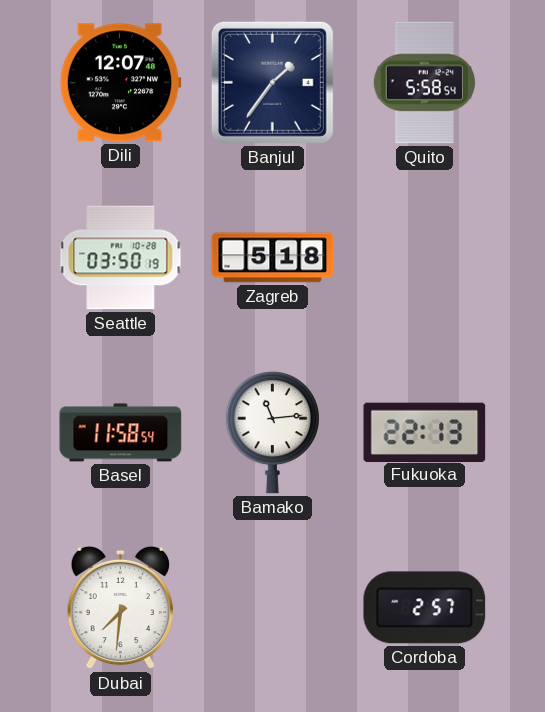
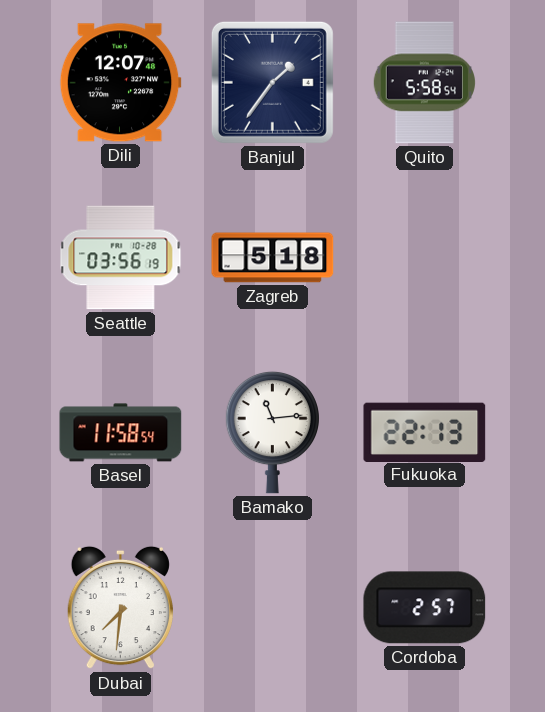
Seattle: 03:50 -> 03:56 (121, 258)
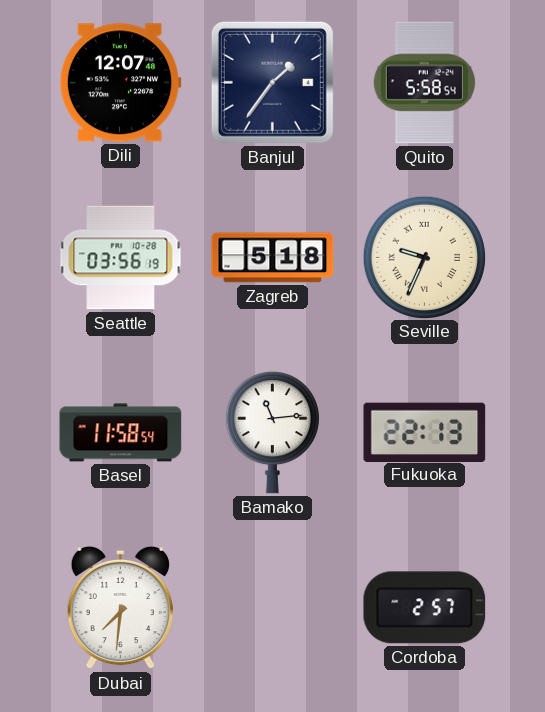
Seville: none -> 9:34 (424, 257)
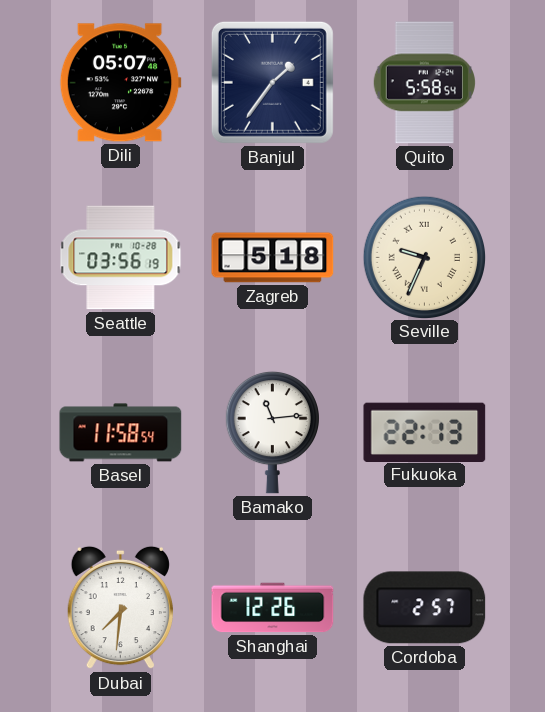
Dili: 12:07 -> 05:07 (120, 83)
Shanghai: none -> 12:26 (273, 608)
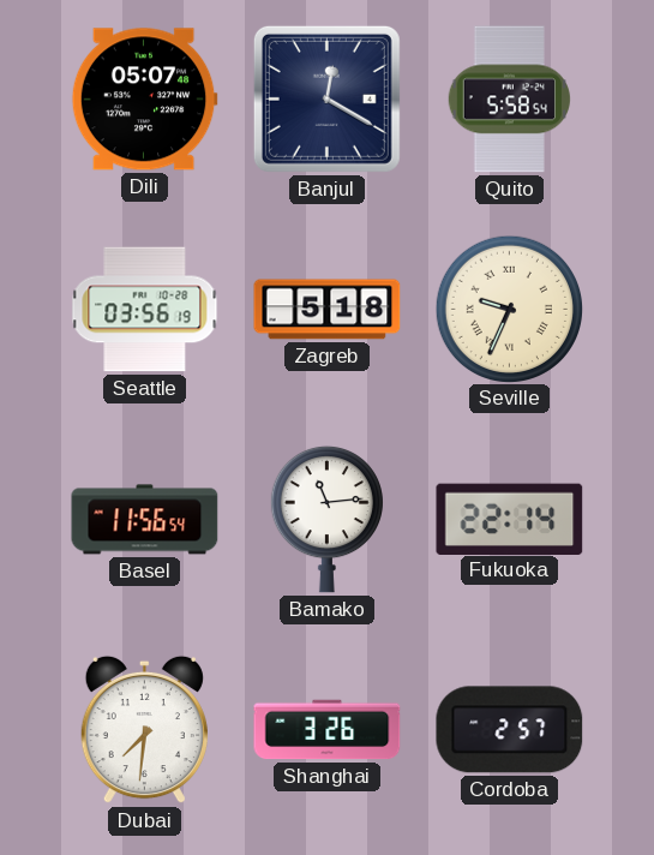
Banjul: 1:36 -> 12:20 (326, 98)
Basel: 11:58 -> 11:56 (145, 520)
Fukuoka: 22:13 -> 22:14 (510, 519)
Shanghai: 12:26 -> 3:26 (328, 730)
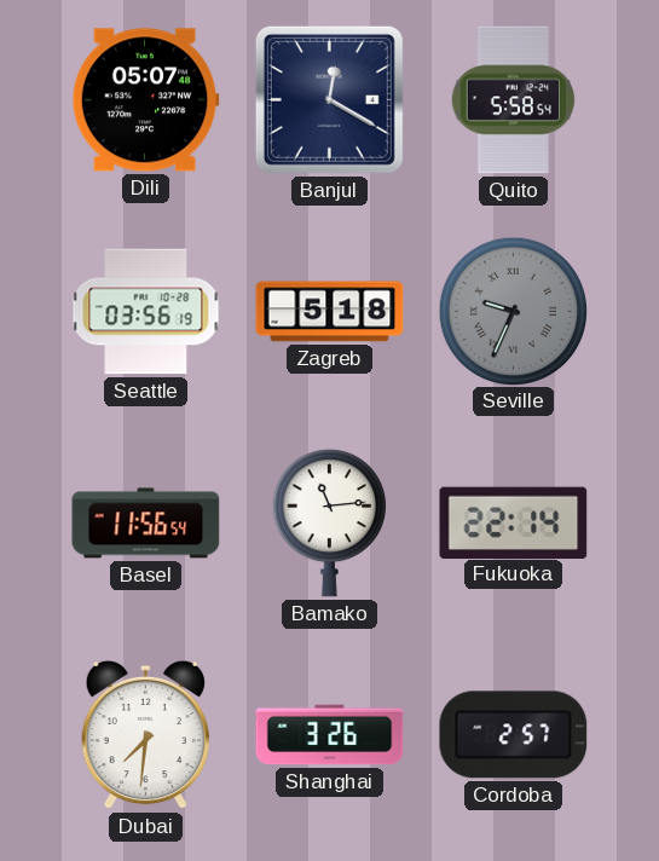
Seville dial: cream -> grey (513, 311)
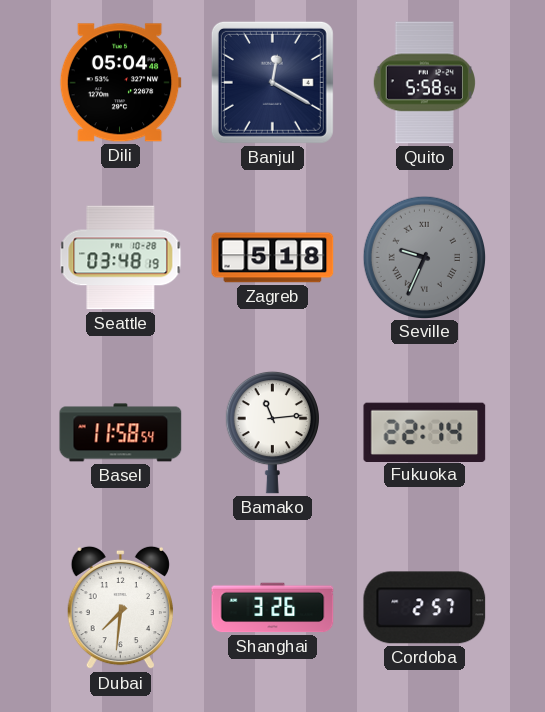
Dili: 05:07 -> 05:04 (120, 83)
Seattle: 03:56 -> 03:48 (121, 258)
Basel: 11:56 -> 11:58 (121, 433)
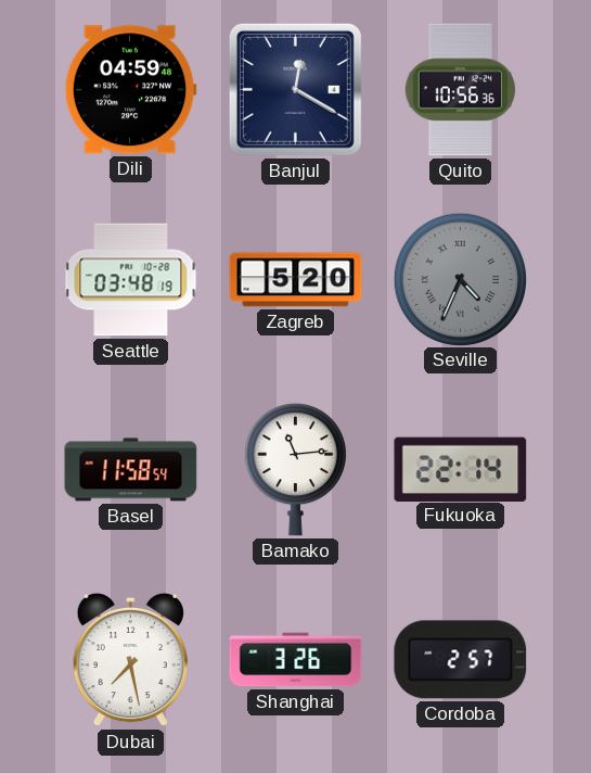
Dili: 05:04 -> 04:59 (130, 90)
Quito: 5:58 -> 10:56 (460, 90)
Zagreb: 5:18 -> 5:20 (296, 280)
Seville: 9:34 -> 4:34 (460, 279)
Dubai: 7:31 -> 7:28 (130, 660)
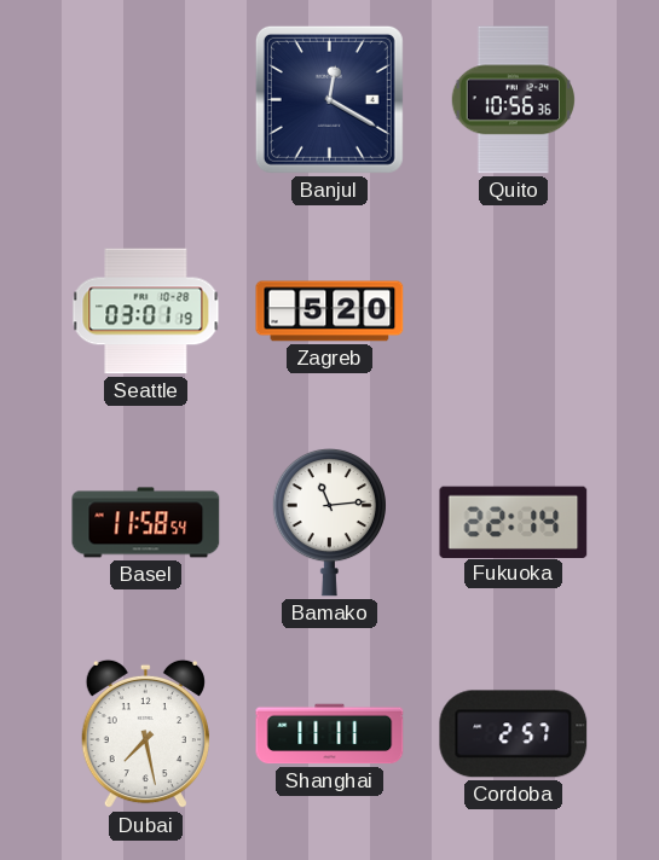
Dili: 04:59 -> none (130, 90)
Seattle: 03:48 -> 03:01 (146, 312)
Seville: 4:34 -> none (460, 279)
Shanghai: 3:26 -> 11:11 (330, 734)
